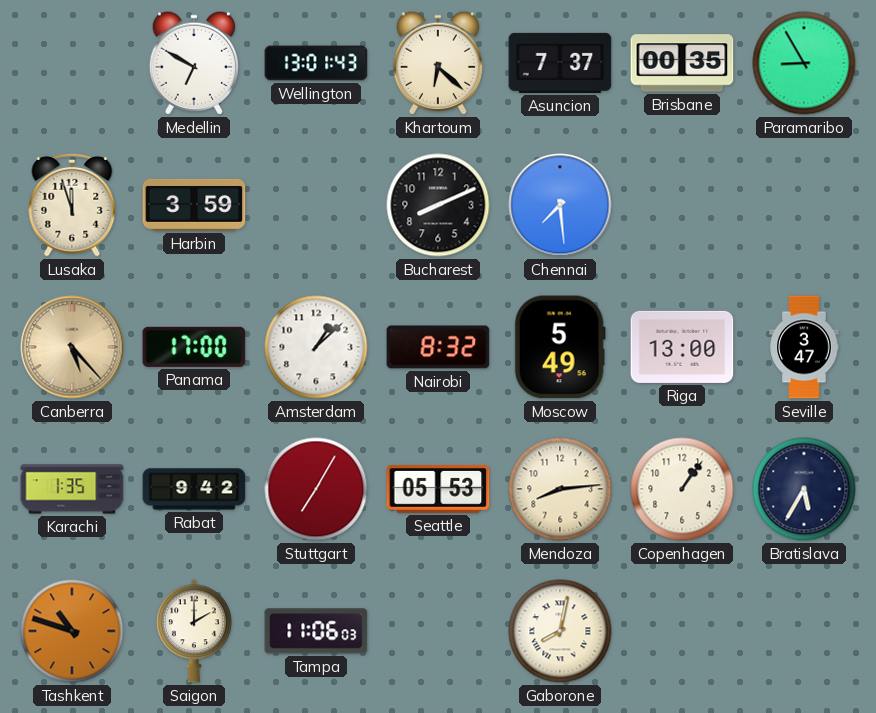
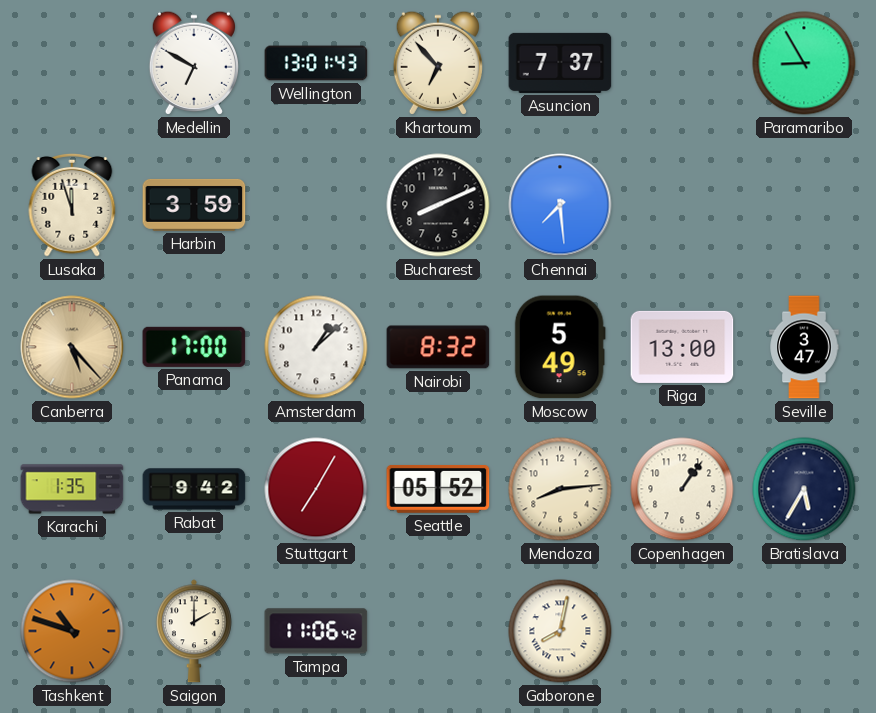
Khartoum: 6:22 -> 6:53 (438, 63)
Brisbane: 00:35 -> none (682, 63)
Seattle: 05:53 -> 05:52 (438, 489)
Tampa: 11:06:03 -> 11:06:42 (316, 631)
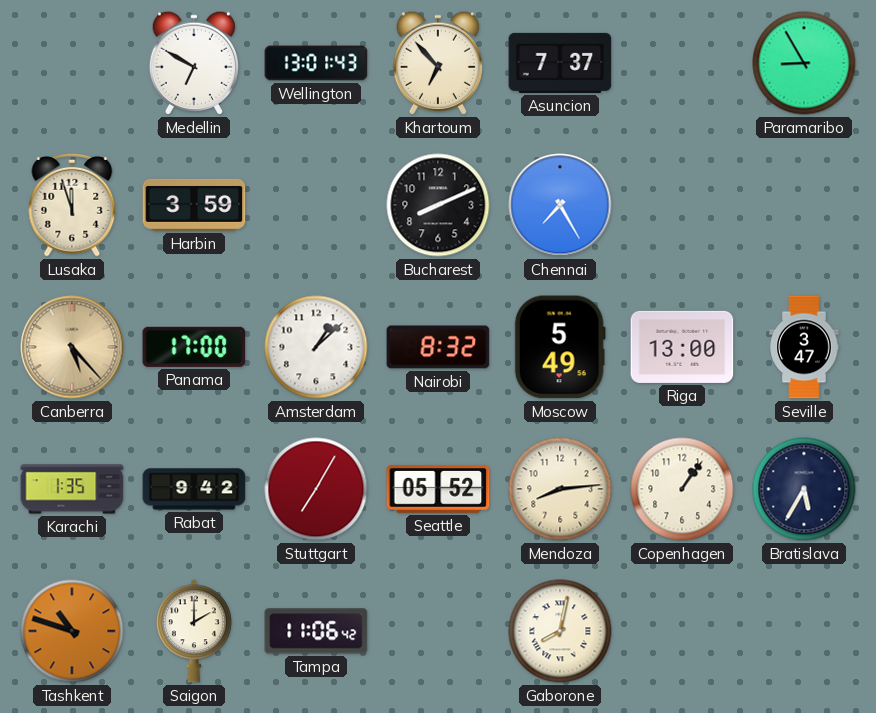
Chennai: 7:29 -> 7:25 (560, 205)
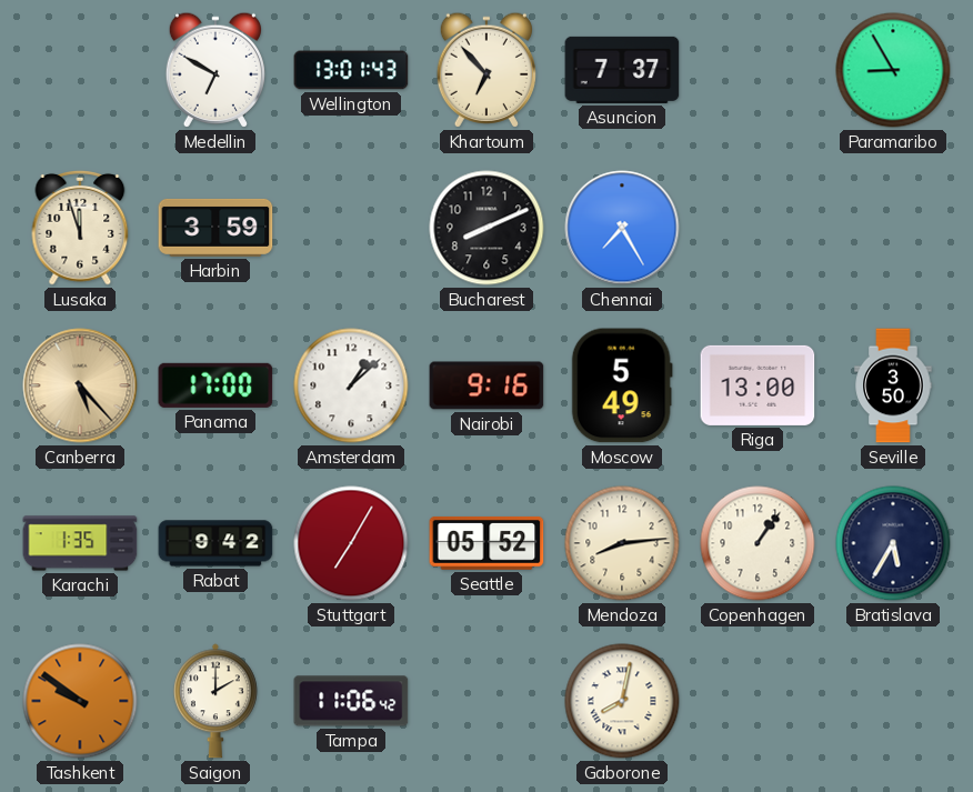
Nairobi: 8:32 -> 9:16 (486, 385)
Seville: 3:47 -> 3:50 (893, 385)
Tashkent: 10:48 -> 9:51 (80, 701)
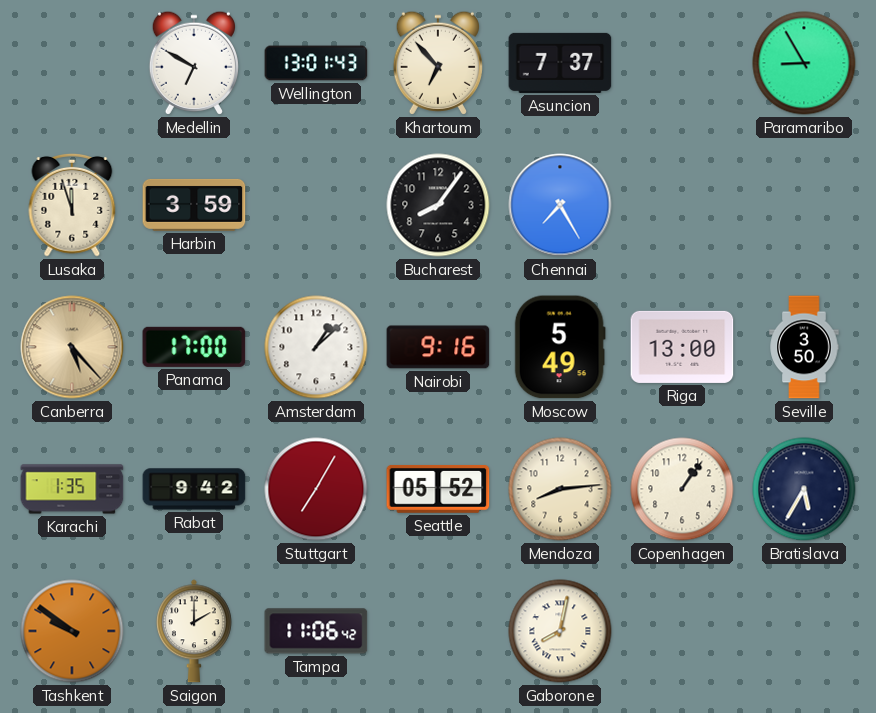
Bucharest: 8:11 -> 8:06 (438, 205)
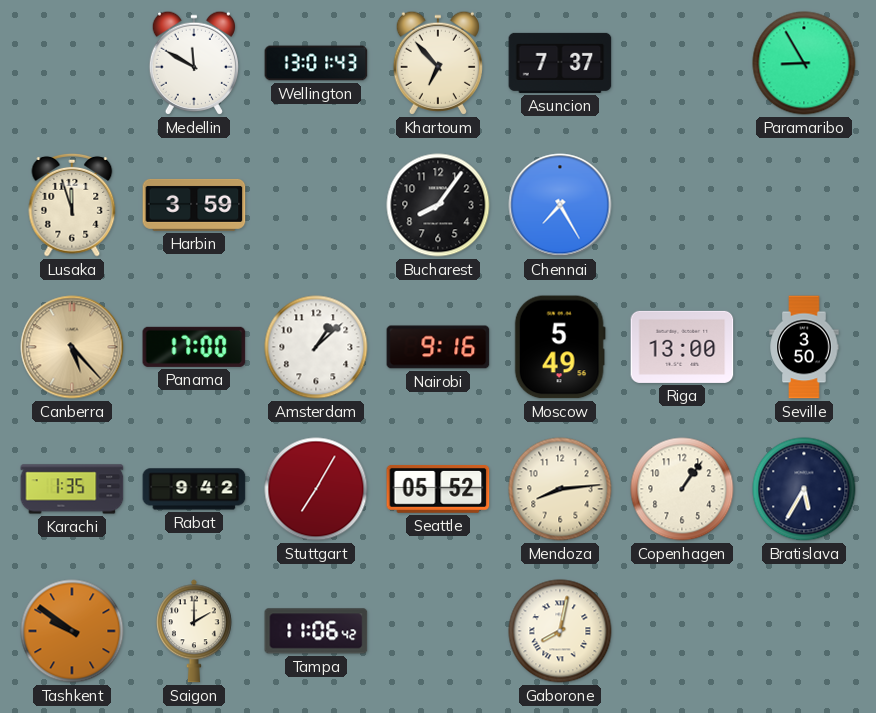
Medellin: 6:50 -> 11:50 (194, 63)
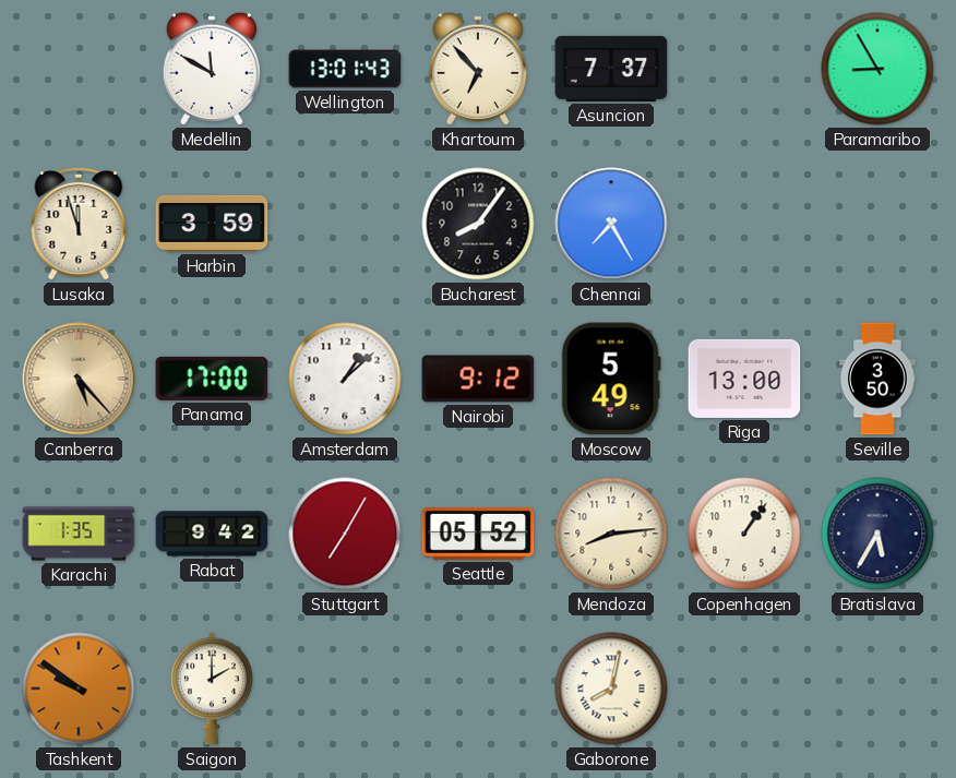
Nairobi: 9:16 -> 9:12 (478, 379)
Tampa: 11:06 -> none (316, 631)
